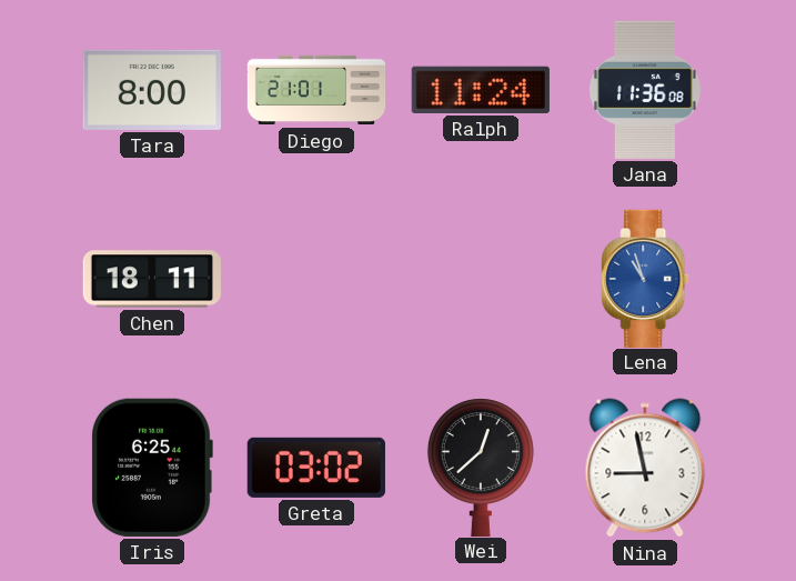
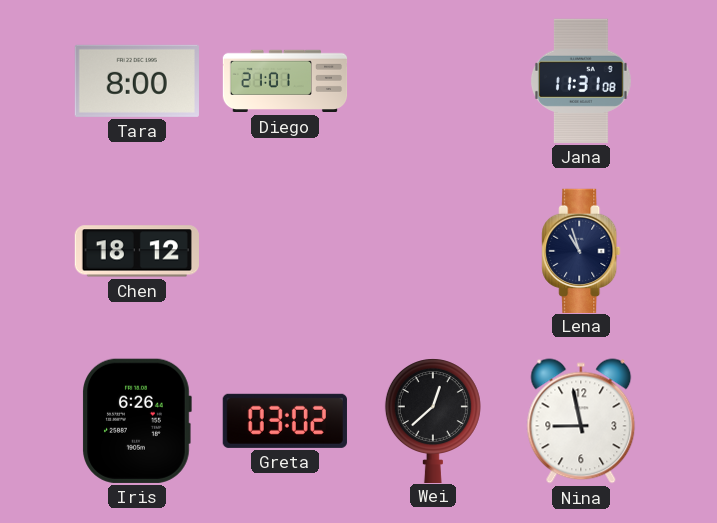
Ralph: 11:24 -> none (481, 90)
Jana: 11:36 -> 11:31 (582, 81)
Chen: 18:11 -> 18:12 (137, 251)
Lena dial: blue -> navy (581, 250)
Iris: 6:25 -> 6:26 (137, 421)
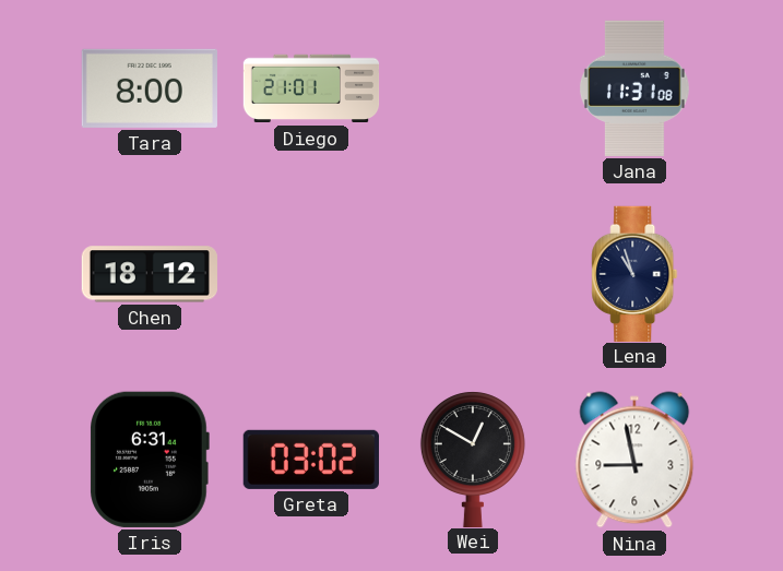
Iris: 6:26 -> 6:31 (150, 460)
Wei: 12:38 -> 12:50 (473, 459)
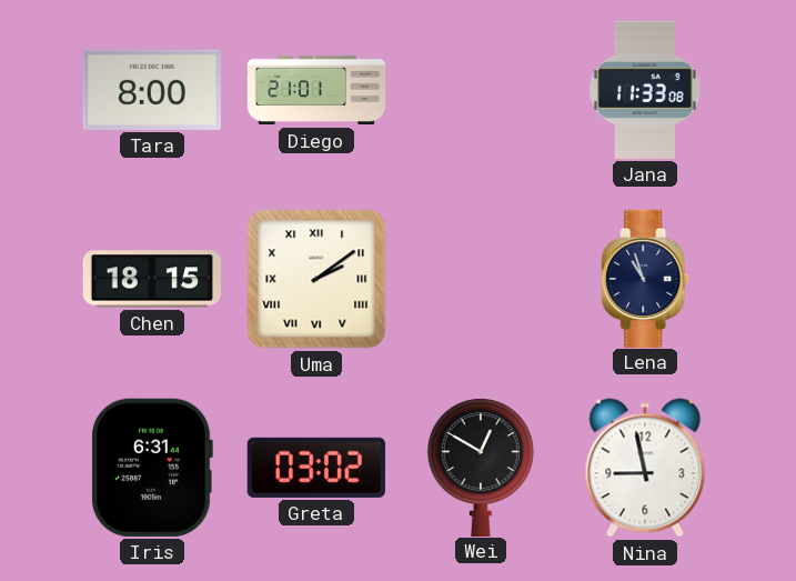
Jana: 11:31 -> 11:33 (646, 90)
Chen: 18:12 -> 18:15 (152, 279)
Uma: none -> 2:09 (316, 279)
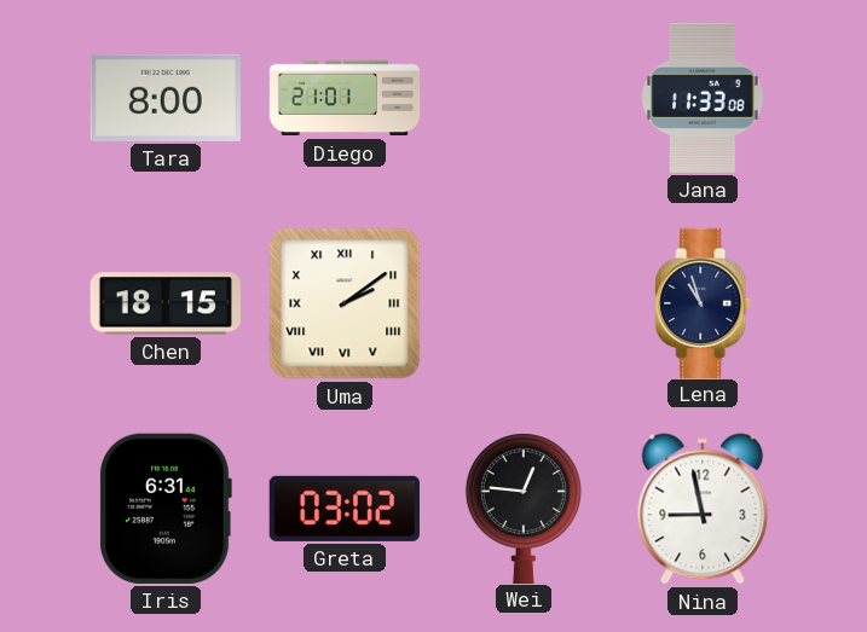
Wei: 12:50 -> 12:46 (524, 508)
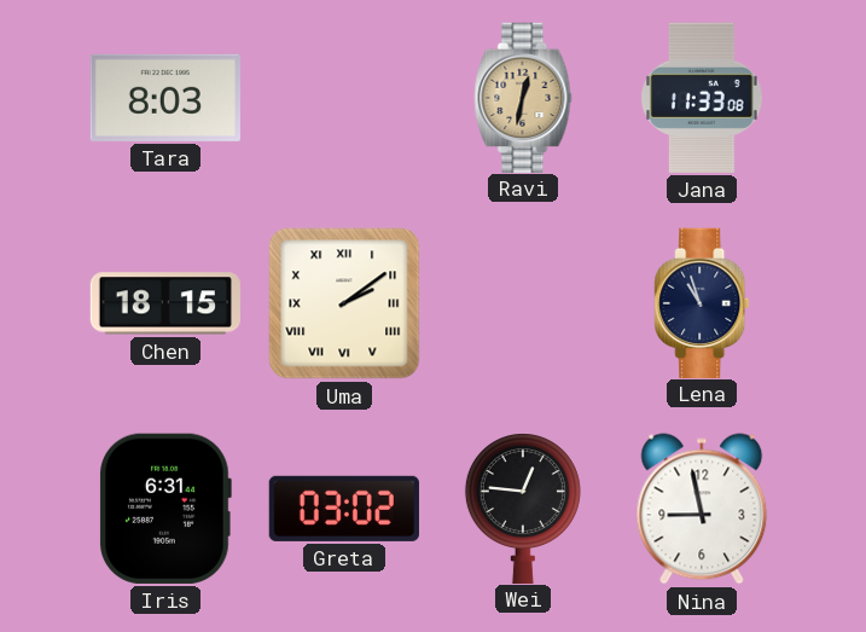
Tara: 8:00 -> 8:03 (165, 98)
Diego: 21:01 -> none (345, 98)
Ravi: none -> 12:32 (523, 97)
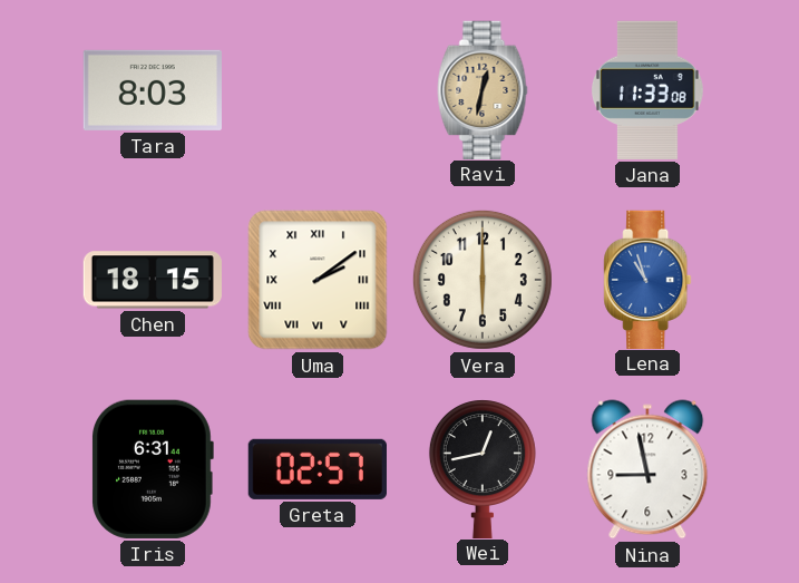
Vera: none -> 6:00 (483, 280)
Lena dial: navy -> blue (647, 279)
Greta: 03:02 -> 02:57 (318, 469)
Wei: 12:46 -> 12:43 (483, 468)
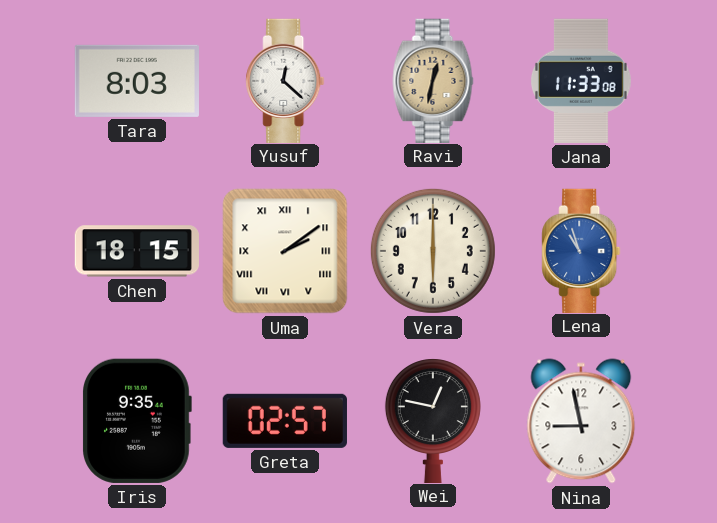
Yusuf: none -> 12:22 (285, 80)
Iris: 6:31 -> 9:35 (137, 421)
Wei: 12:43 -> 12:47 (433, 420)
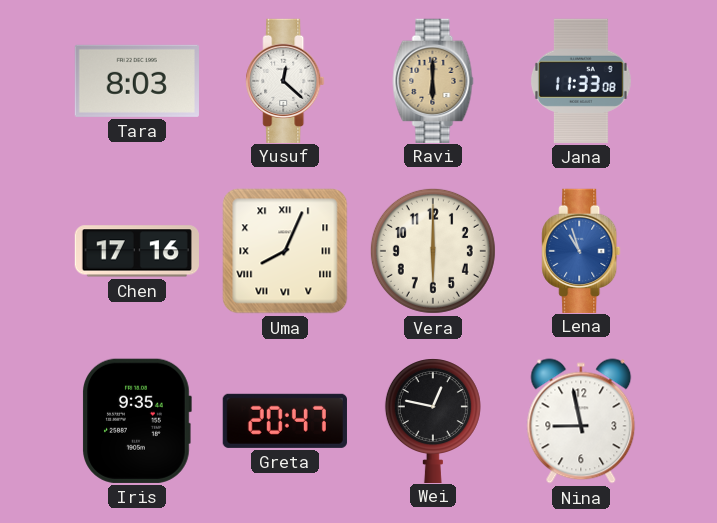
Ravi: 12:32 -> 6:00 (433, 80)
Chen: 18:15 -> 17:16 (137, 251)
Uma: 2:09 -> 8:04 (285, 251)
Greta: 02:57 -> 20:47 (285, 421)
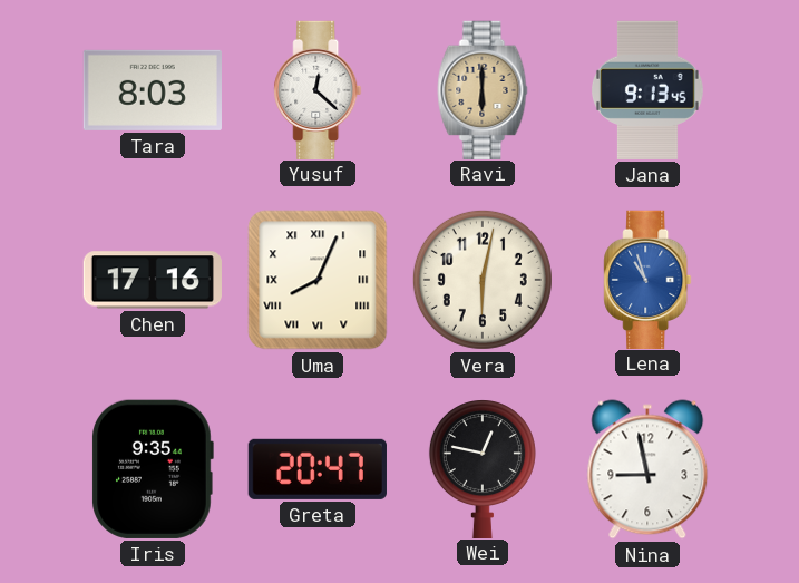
Jana: 11:33 -> 9:13 (649, 90)
Vera: 6:00 -> 6:02 (483, 280)
